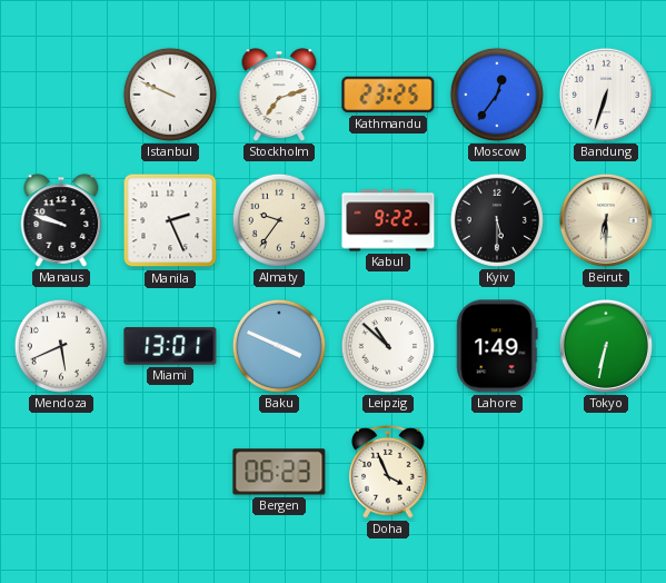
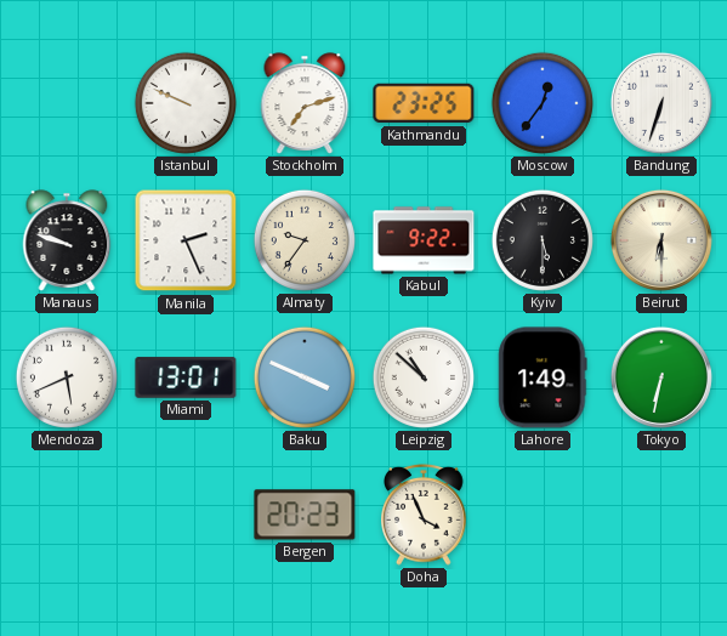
Bergen: 06:23 -> 20:23 (305, 515)
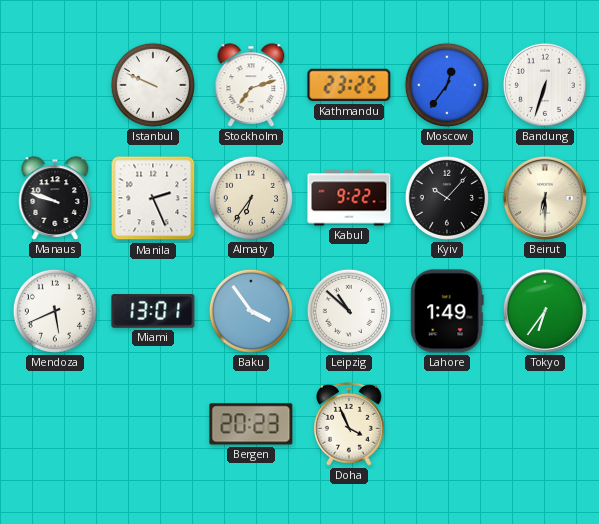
Almaty: 9:36 -> 6:36 (251, 198)
Kyiv: 5:30 -> 10:07 (447, 198)
Baku: 3:49 -> 3:54 (251, 311)
Tokyo: 6:32 -> 6:36 (545, 311)
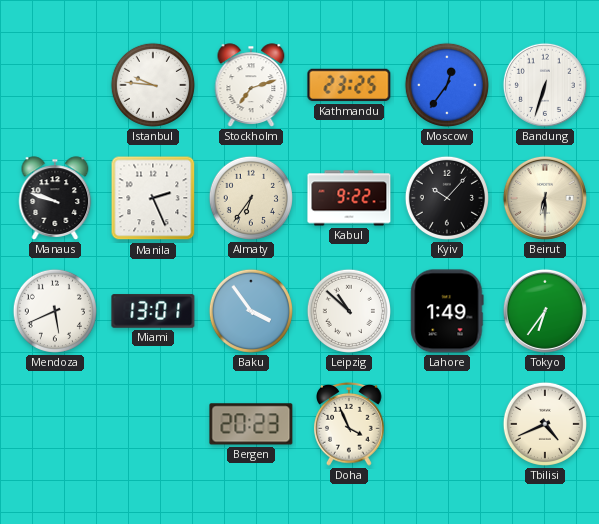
Istanbul: 9:49 -> 9:46 (153, 85)
Tbilisi: none -> 4:41 (545, 424)
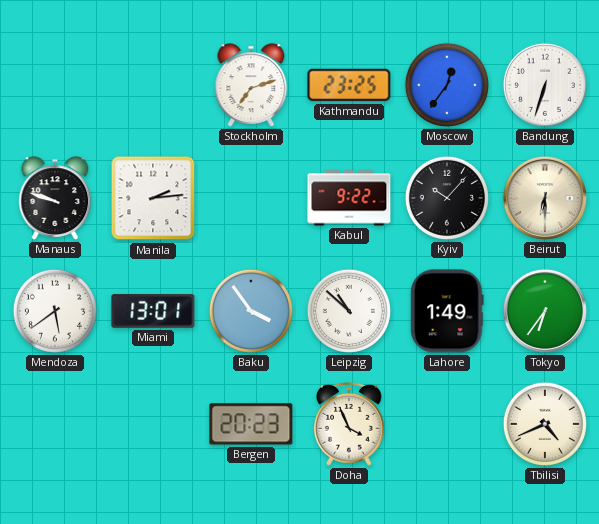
Istanbul: 9:46 -> none (153, 85)
Manila: 2:26 -> 2:14 (153, 198)
Almaty: 6:36 -> none (251, 198)
Mendoza: 5:41 -> 5:39 (55, 311)
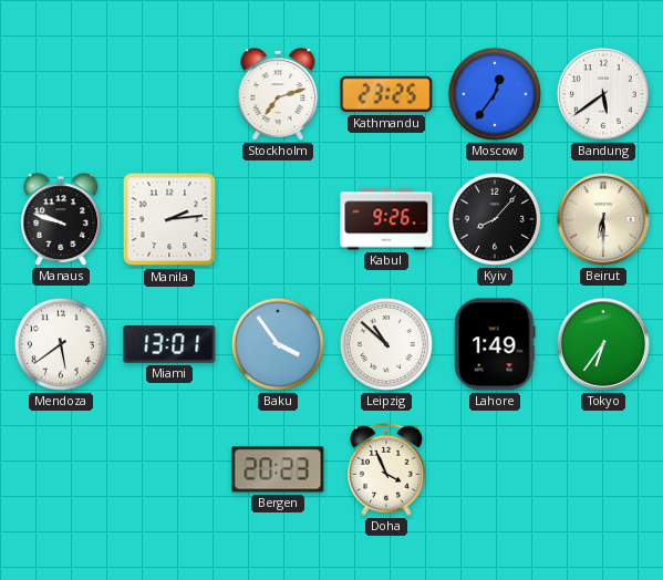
Bandung: 6:33 -> 5:39 (603, 94)
Kabul: 9:22 -> 9:26 (386, 219)
Kyiv: 10:07 -> 8:07 (495, 219)
Tbilisi: 4:41 -> none (545, 424)
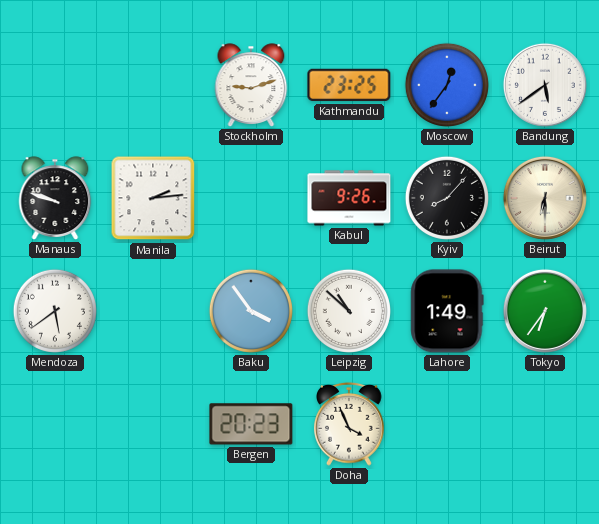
Stockholm: 7:12 -> 9:12 (251, 85)
Miami: 13:01 -> none (169, 344)
